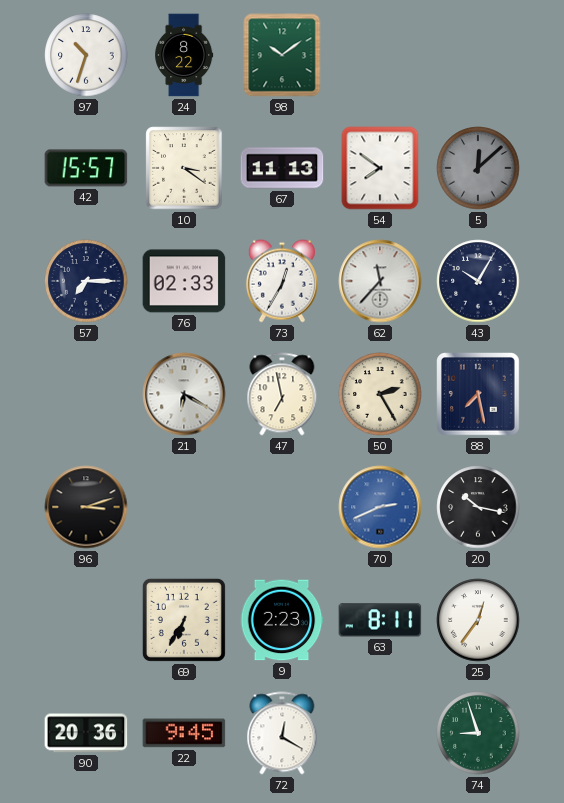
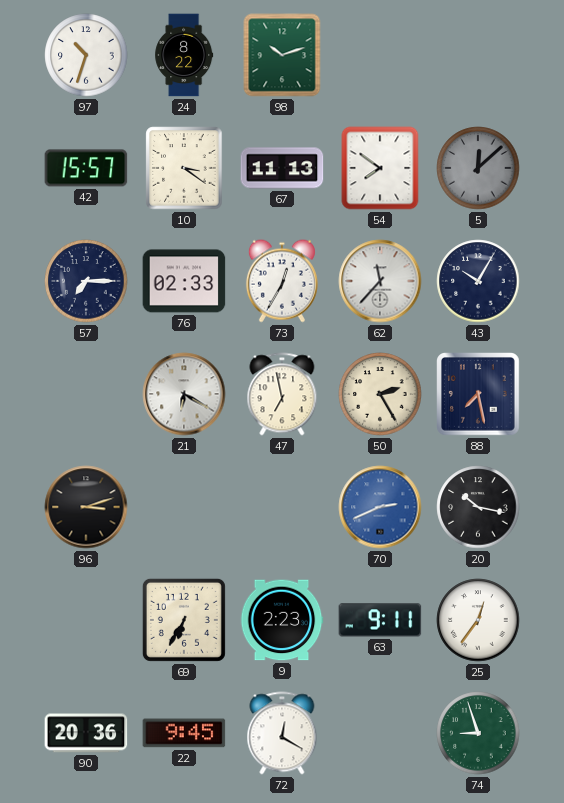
98: 10:09 -> 10:12 (282, 55)
63: 8:11 -> 9:11 (380, 620)
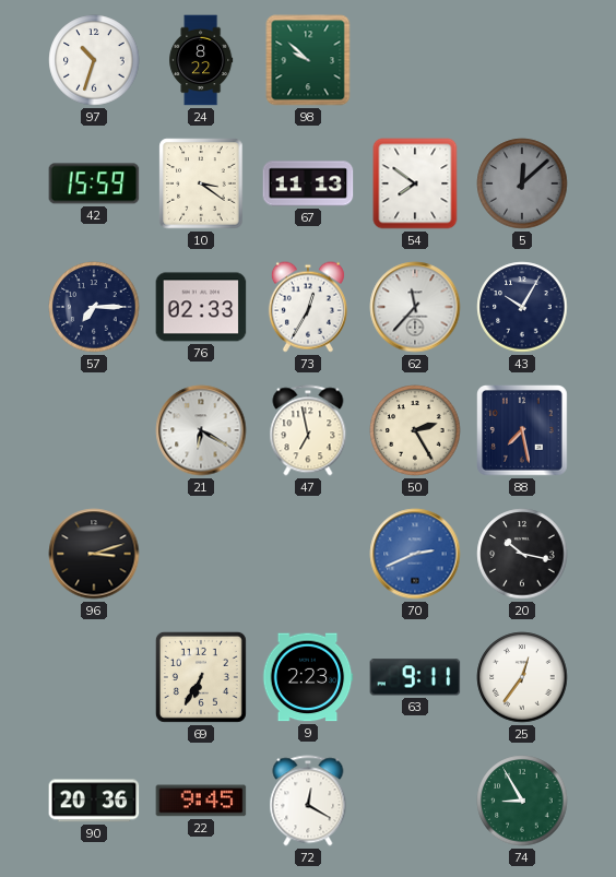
98: 10:12 -> 9:52 (308, 60)
42: 15:57 -> 15:59 (94, 183)
74: 8:57 -> 8:55 (522, 801)
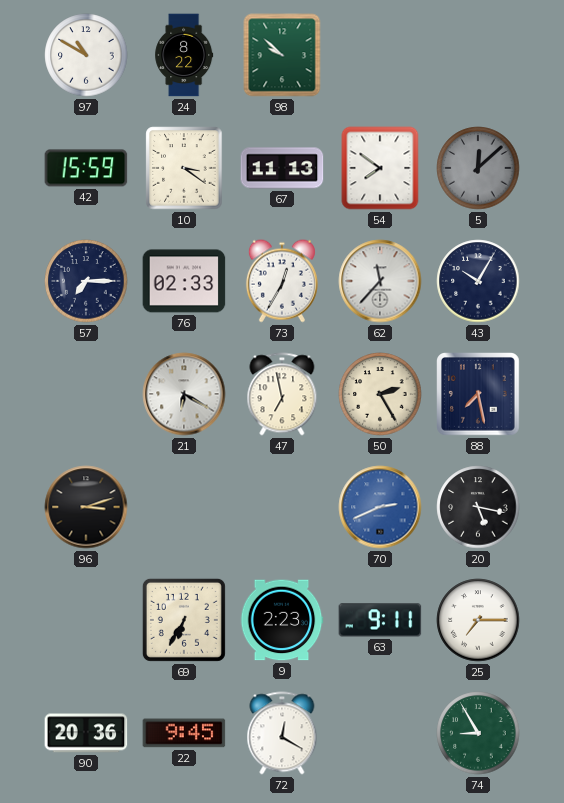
97: 10:33 -> 10:50 (86, 55)
20: 10:17 -> 5:17 (478, 507)
25: 12:36 -> 7:15 (478, 620)
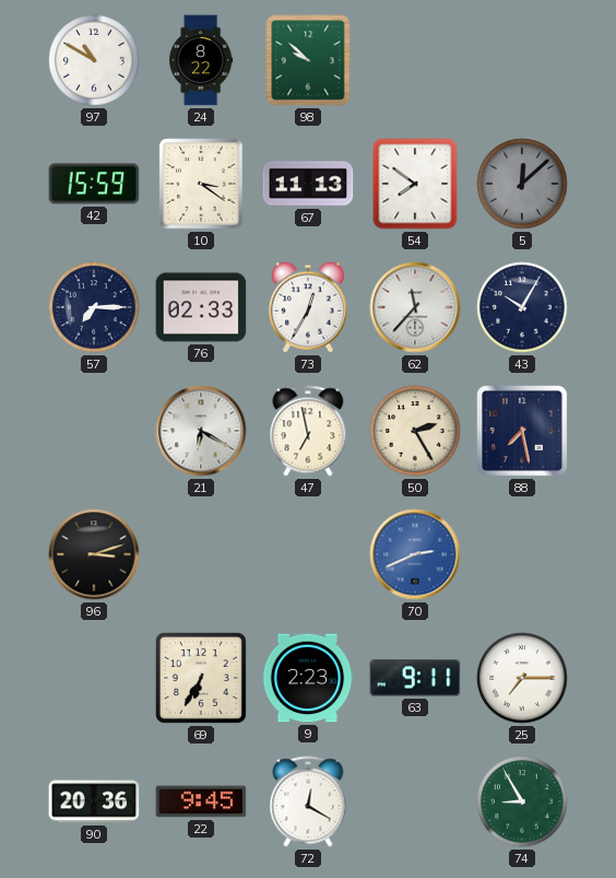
20: 5:17 -> none (478, 507)
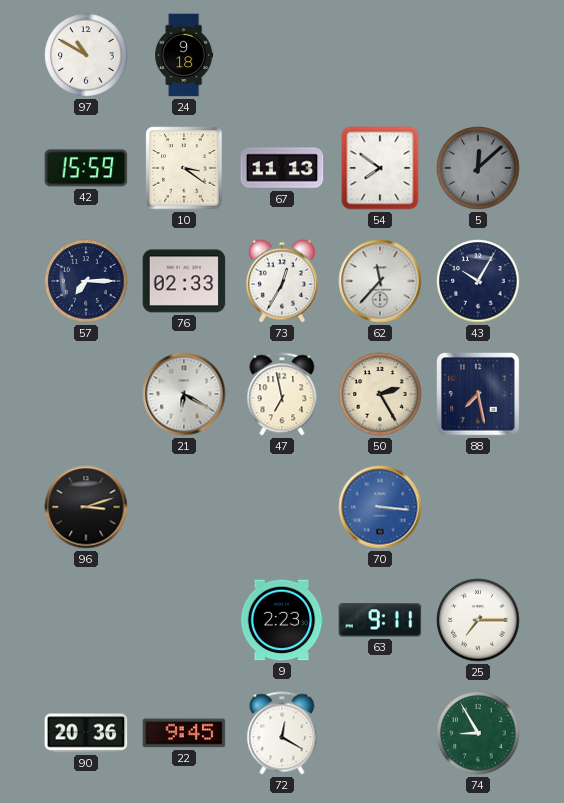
24: 8:22 -> 9:18 (184, 55)
98: 9:52 -> none (308, 60)
70: 2:41 -> 3:16 (380, 507)
69: 6:35 -> none (201, 678)
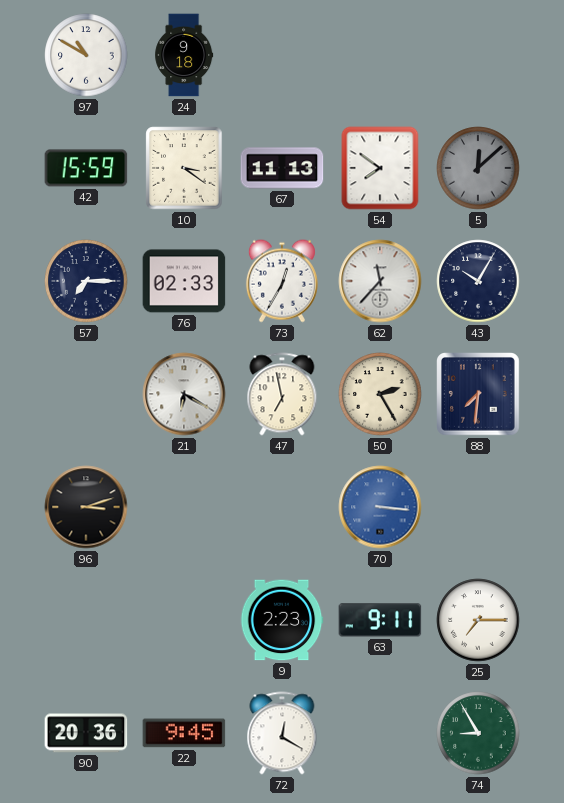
88: 7:28 -> 7:31 (479, 395)
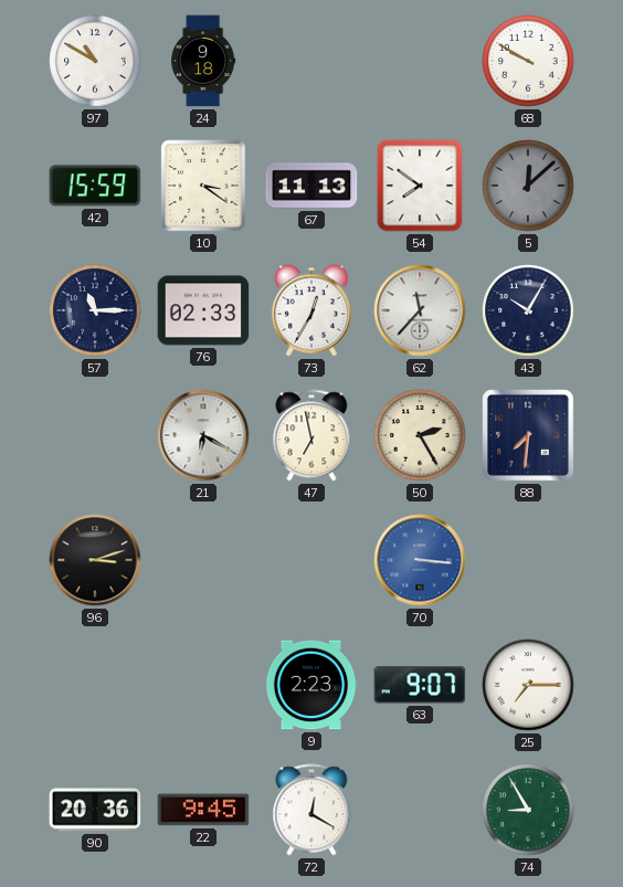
68: none -> 9:50 (528, 61)
57: 7:15 -> 11:15 (95, 310)
63: 9:11 -> 9:07 (420, 685)
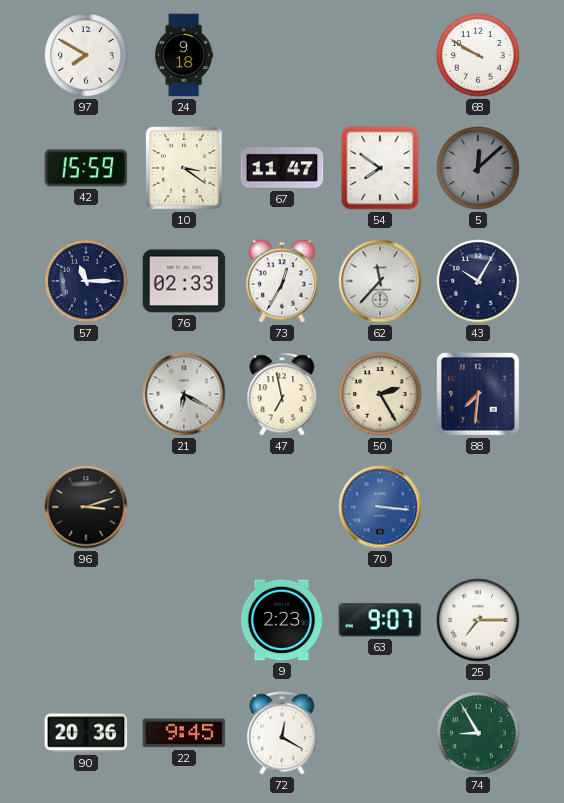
97: 10:50 -> 7:50 (86, 55)
67: 11:13 -> 11:47 (282, 168)
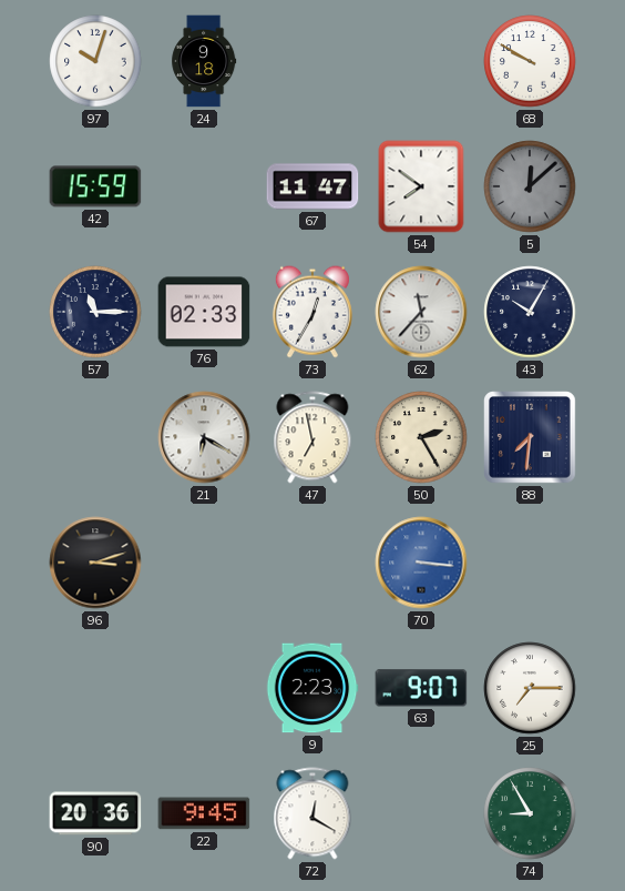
97: 7:50 -> 10:03 (95, 61)
10: 3:21 -> none (184, 168)
